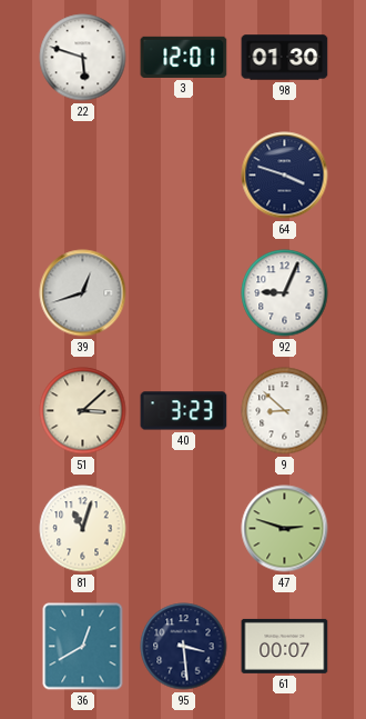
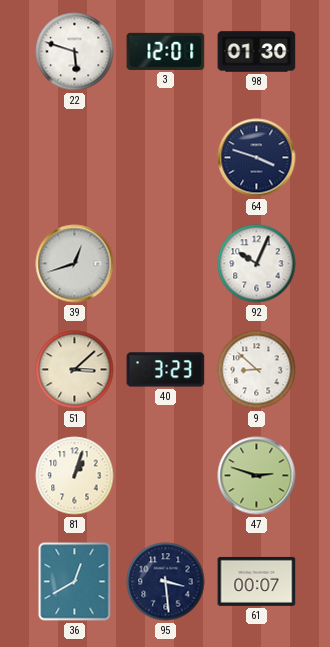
92: 9:04 -> 10:04 (257, 264)
81: 11:03 -> 1:03 (75, 476)
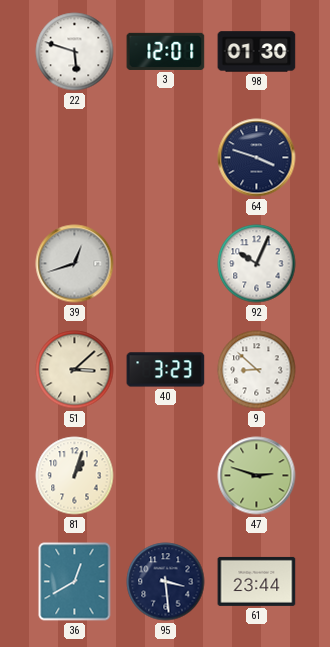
61: 00:07 -> 23:44 (257, 581)
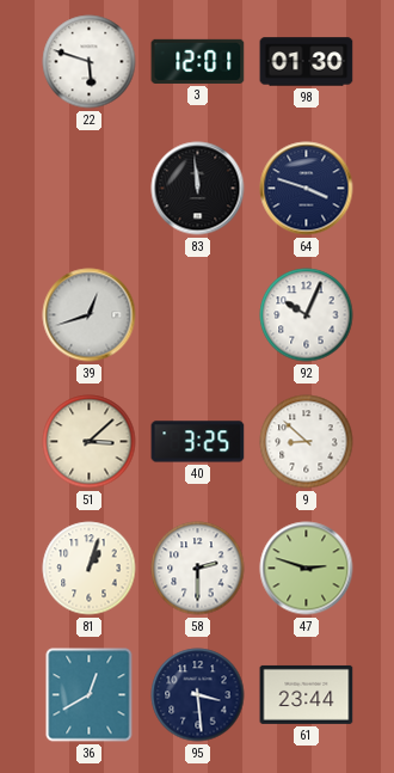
83: none -> 11:59 (198, 189)
40: 3:23 -> 3:25 (198, 442)
58: none -> 2:30 (198, 569)
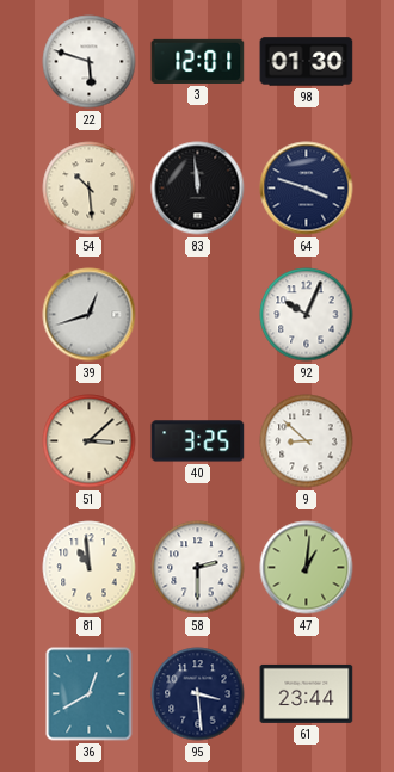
54: none -> 10:29 (90, 189)
81: 1:03 -> 10:59 (90, 568)
47: 2:48 -> 1:01 (307, 568)
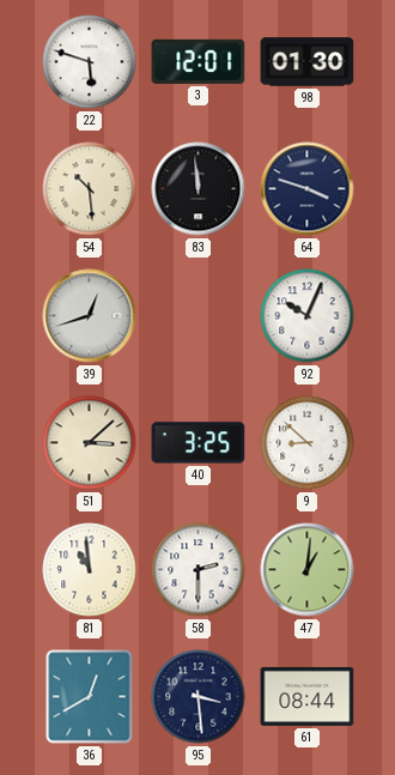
61: 23:44 -> 08:44 (308, 696)
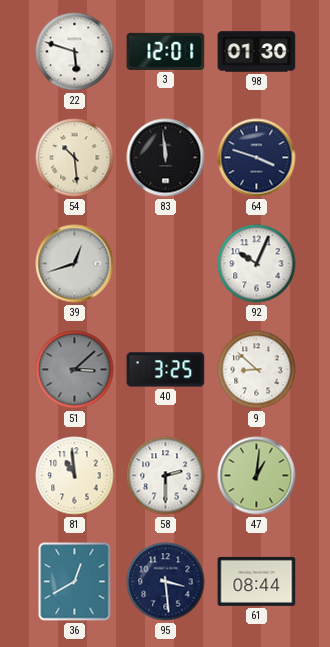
51 dial: cream -> grey (75, 370)
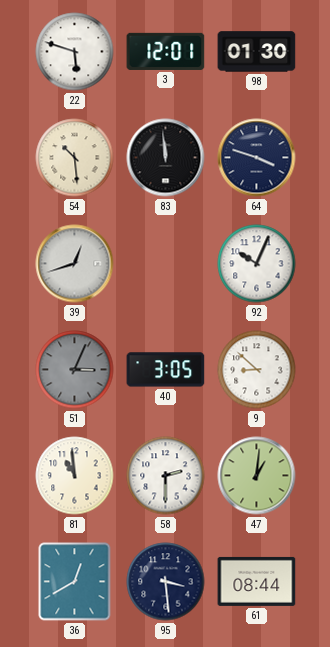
51: 3:08 -> 3:04 (75, 370)
40: 3:25 -> 3:05 (166, 370)
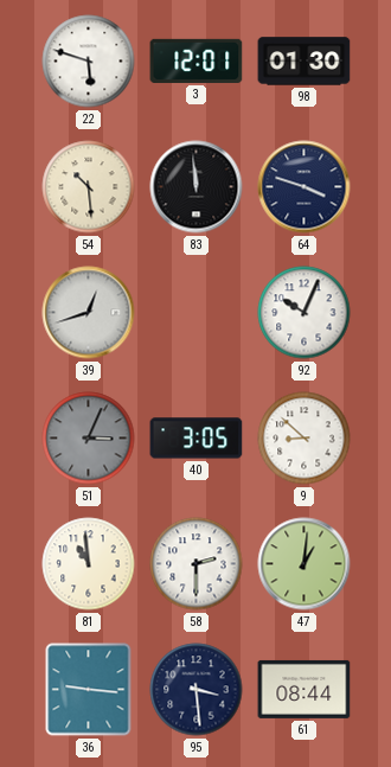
36: 12:40 -> 9:16 (89, 690)
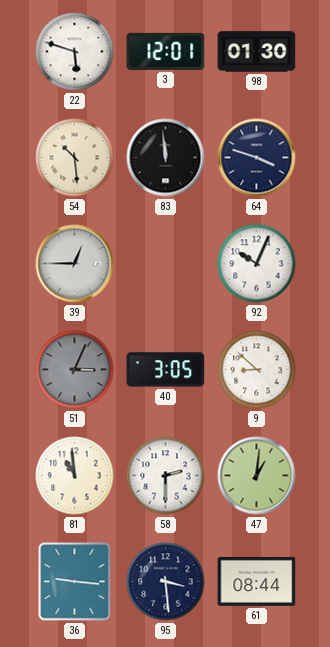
39: 12:42 -> 12:45 (75, 264)
